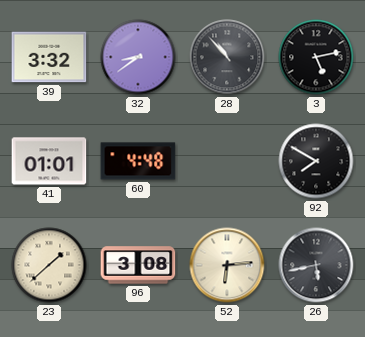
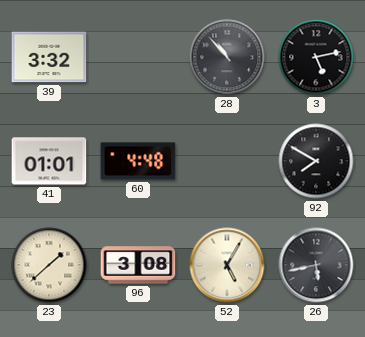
32: 8:39 -> none (138, 57)
52: 6:14 -> 5:05 (227, 265)
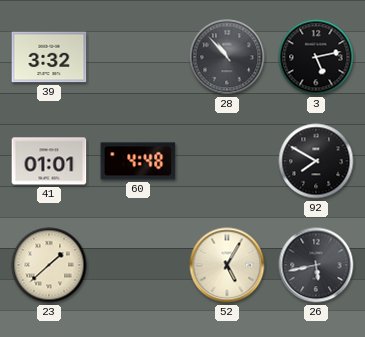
96: 3:08 -> none (138, 265)
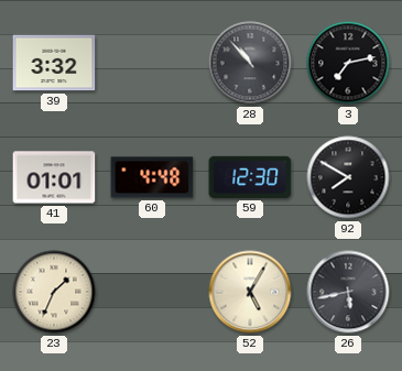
3: 5:13 -> 7:13 (348, 63)
59: none -> 12:30 (250, 177)
23: 1:38 -> 1:34 (54, 292)
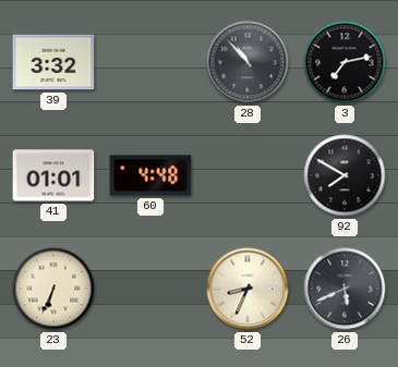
59: 12:30 -> none (250, 177)
23: 1:34 -> 6:34 (53, 289)
52: 5:05 -> 8:34 (248, 289)
26: 5:43 -> 5:41 (345, 289)
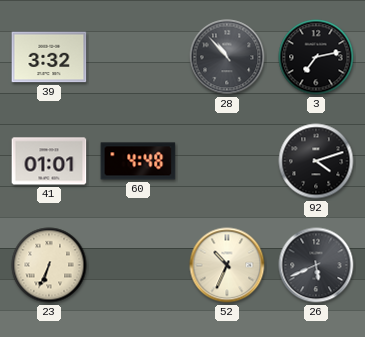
92: 7:50 -> 4:12 (316, 161)
52: 8:34 -> 10:34 (227, 265)
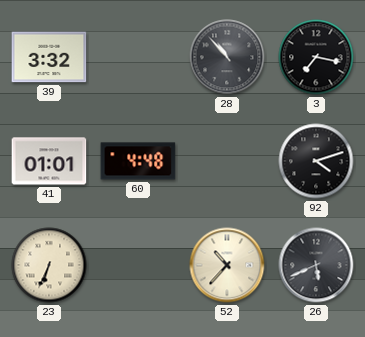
3: 7:13 -> 7:17 (316, 57)
52: 10:34 -> 10:37 (227, 265)
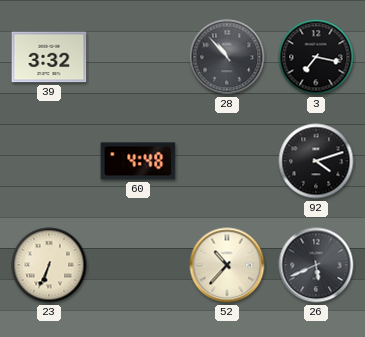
41: 01:01 -> none (49, 161)
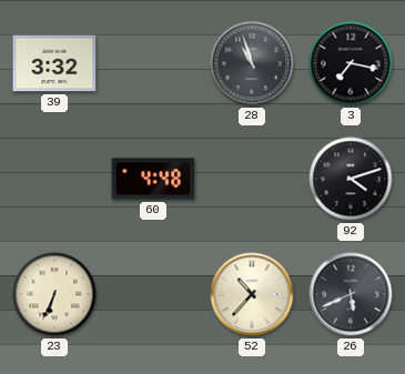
28: 10:53 -> 10:57 (252, 63)
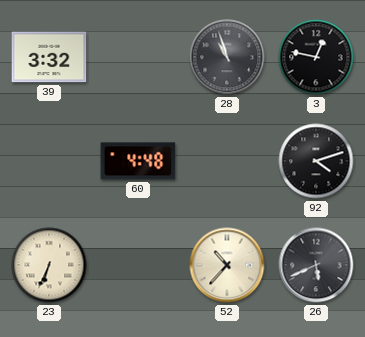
3: 7:17 -> 12:47 (316, 57)
